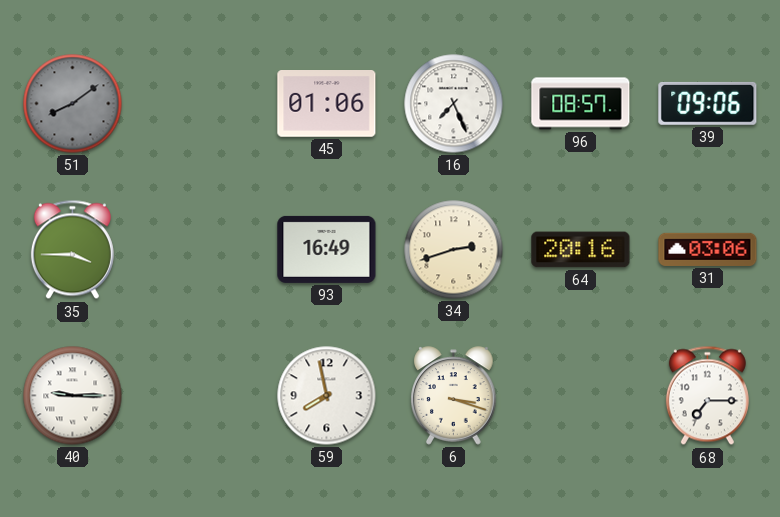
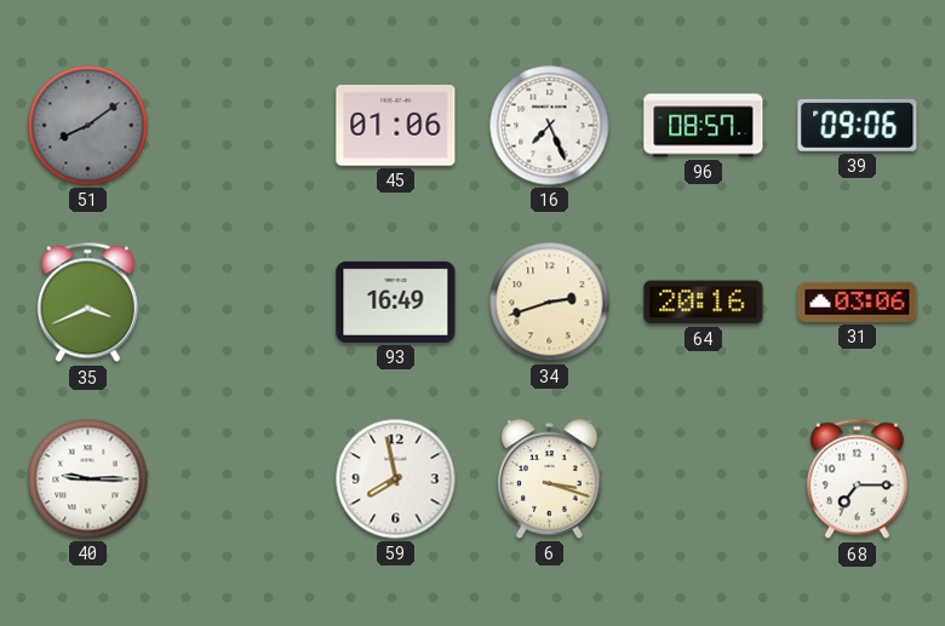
35: 3:45 -> 3:41 (87, 303)
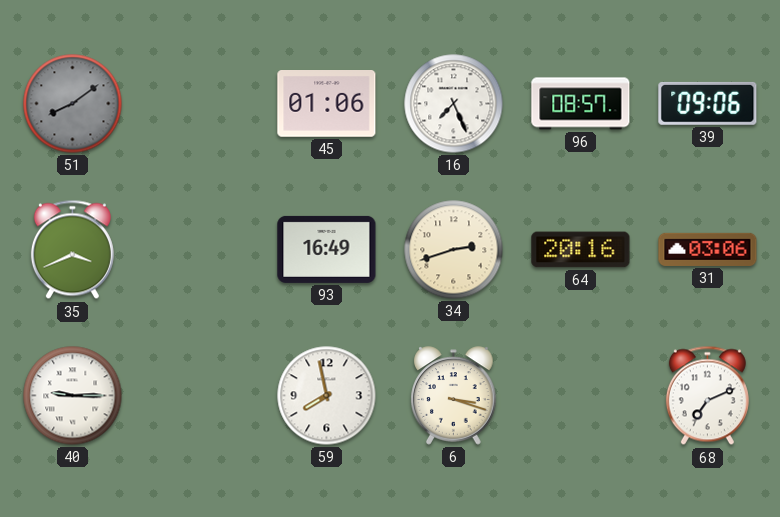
68: 7:15 -> 7:11 (707, 396)
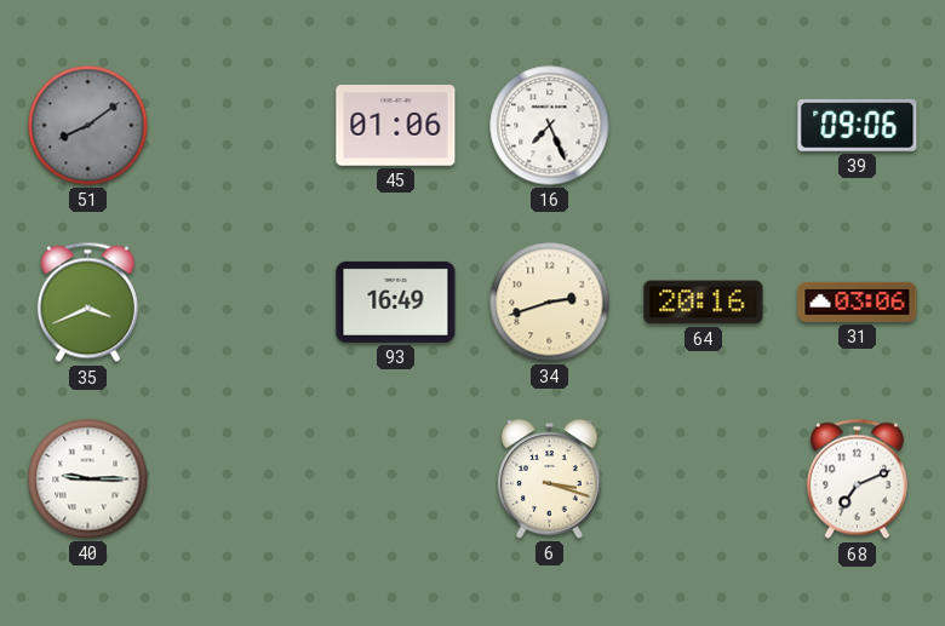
96: 08:57 -> none (581, 104)
59: 7:58 -> none (327, 396)
